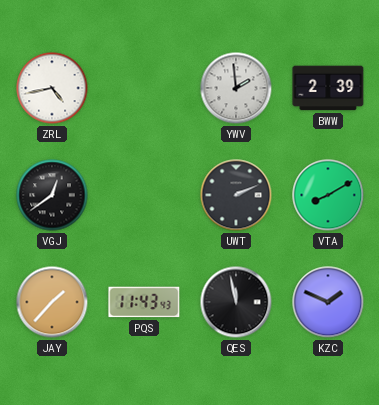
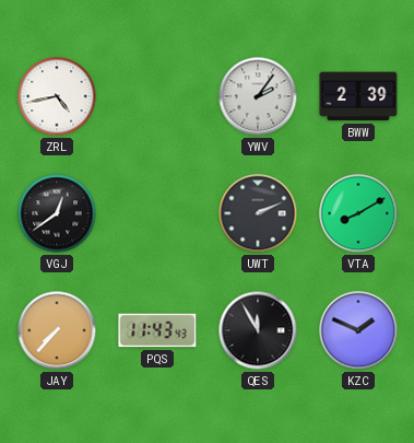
YWV: 1:59 -> 2:06 (258, 96)
JAY: 1:37 -> 7:37 (57, 330)
QES: 11:58 -> 11:55 (258, 330)
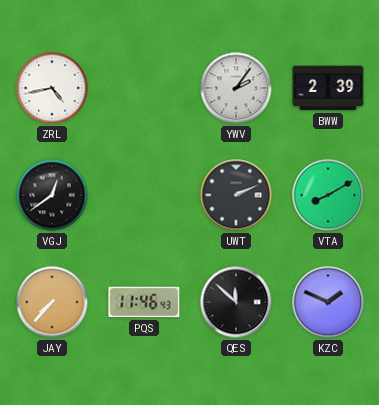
PQS: 11:43 -> 11:46 (144, 302)
QES: 11:55 -> 11:52 (236, 302)
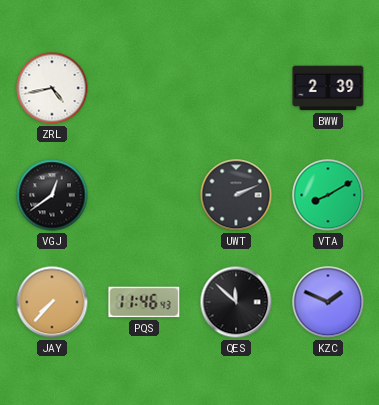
YWV: 2:06 -> none (236, 88)
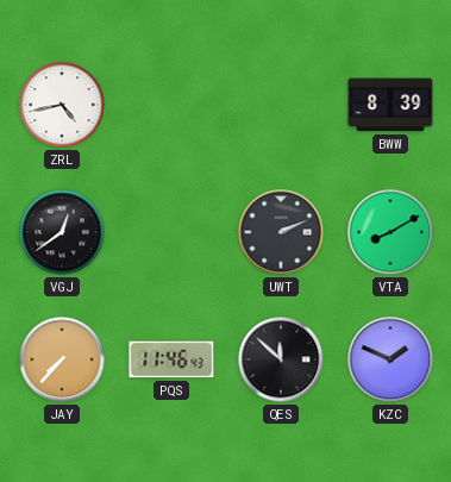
BWW: 2:39 -> 8:39 (390, 105)
